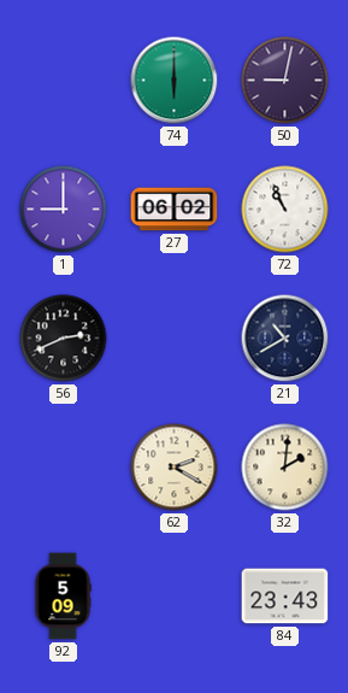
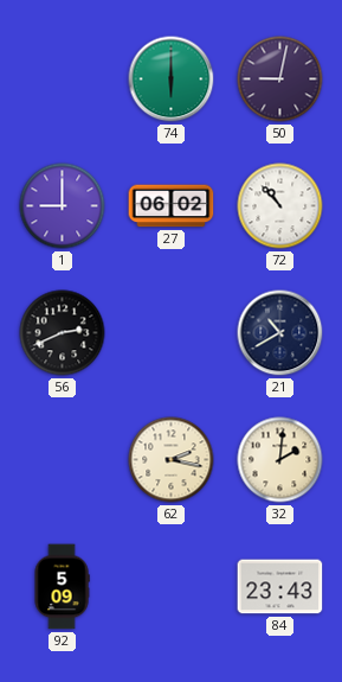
72: 10:56 -> 10:53 (280, 206)
62: 2:20 -> 2:17 (172, 460)
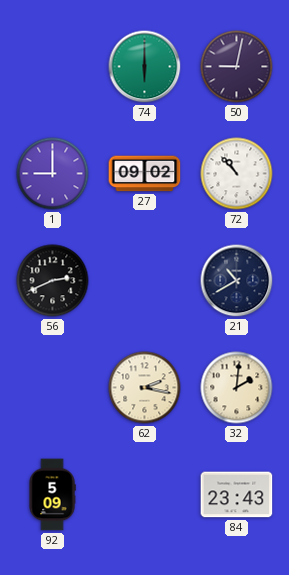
27: 06:02 -> 09:02 (145, 174)
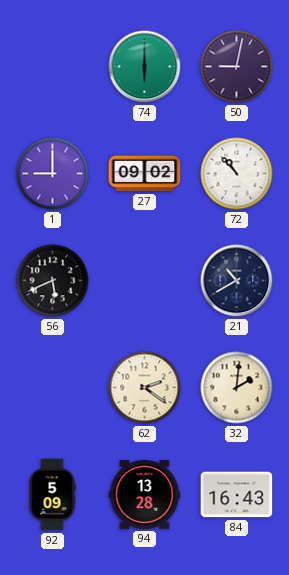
56: 2:41 -> 5:41 (53, 281)
62: 2:17 -> 2:21 (145, 388)
94: none -> 13:28 (145, 494)
84: 23:43 -> 16:43 (237, 495)
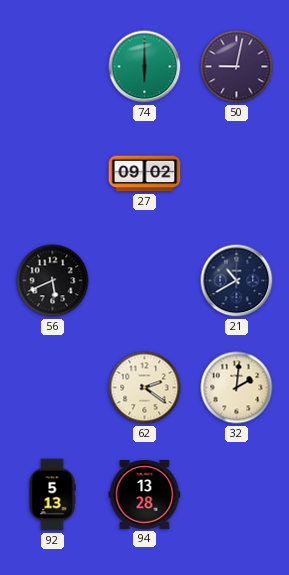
1: 9:00 -> none (53, 174)
72: 10:53 -> none (237, 174)
92: 5:09 -> 5:13 (52, 495)
84: 16:43 -> none (237, 495)
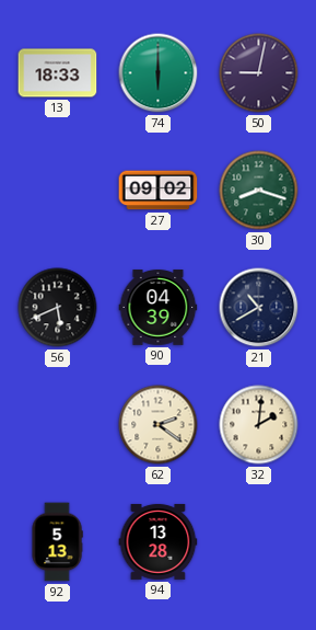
13: none -> 18:33 (58, 73)
30: none -> 8:18 (259, 191)
90: none -> 04:39 (159, 308)
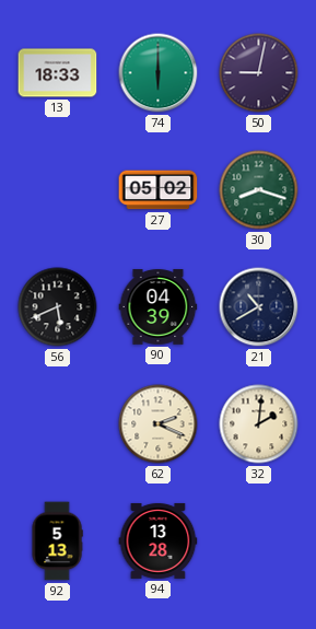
27: 09:02 -> 05:02 (159, 190)
62: 2:21 -> 2:19 (159, 424)
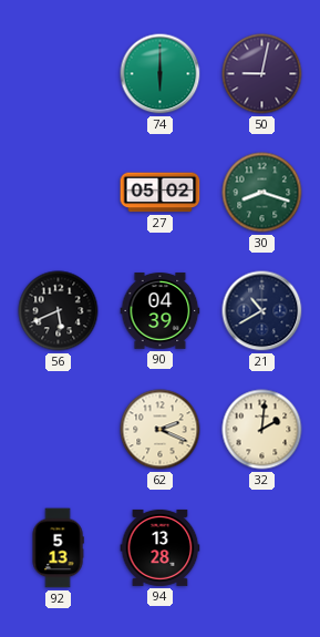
13: 18:33 -> none (58, 73)
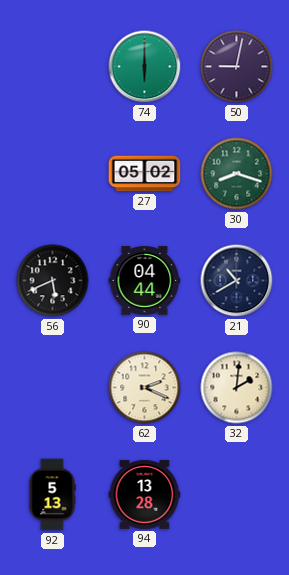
90: 04:39 -> 04:44 (145, 281)
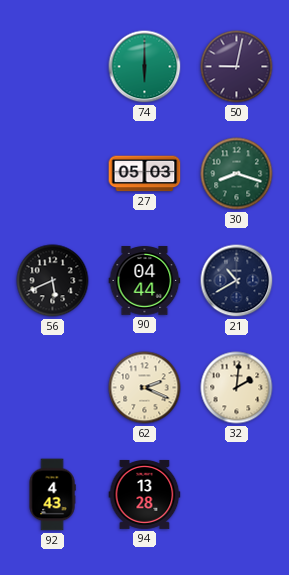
27: 05:02 -> 05:03 (145, 174)
92: 5:13 -> 4:43 (52, 495)
